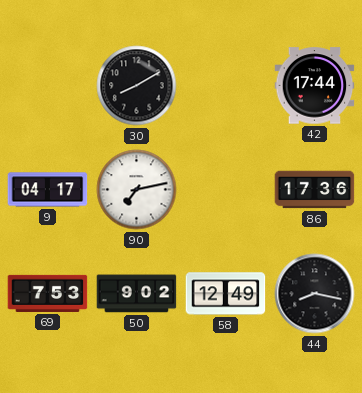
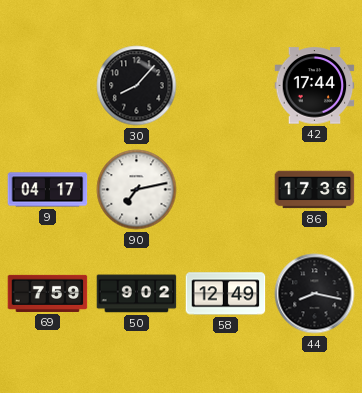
30: 8:10 -> 8:07 (137, 86)
69: 7:53 -> 7:59 (48, 293)
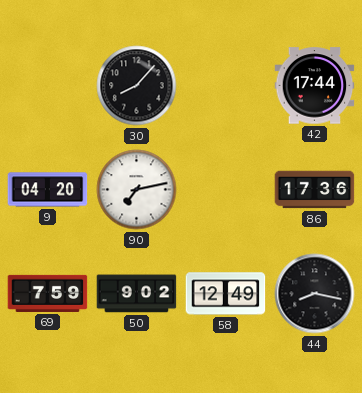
9: 04:17 -> 04:20 (48, 190)
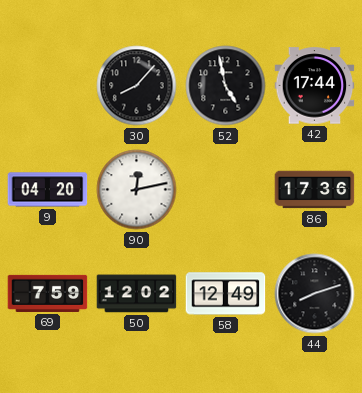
52: none -> 4:58 (226, 86)
90: 7:13 -> 12:13 (137, 190)
50: 9:02 -> 12:02 (137, 294)
44: 8:17 -> 8:12 (315, 294)
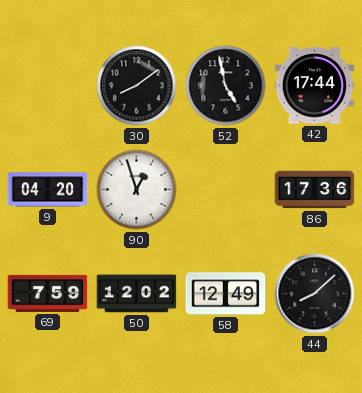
30: 8:07 -> 8:09 (137, 86)
90: 12:13 -> 12:57 (137, 190)
44: 8:12 -> 8:08 (315, 294)
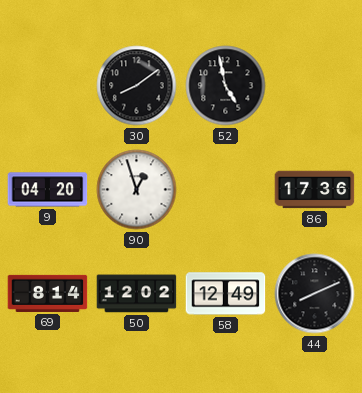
42: 17:44 -> none (315, 86)
69: 7:59 -> 8:14 (48, 293)
44: 8:08 -> 8:11 (315, 294)
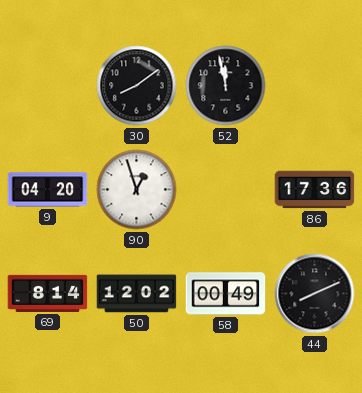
52: 4:58 -> 11:58 (226, 86)
58: 12:49 -> 00:49 (226, 294)
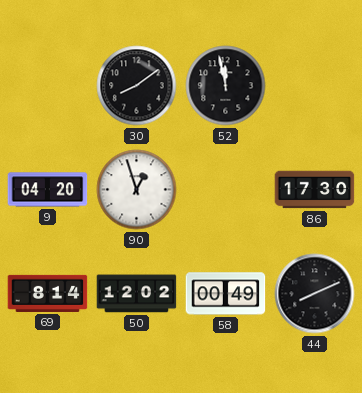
86: 17:36 -> 17:30 (315, 190)
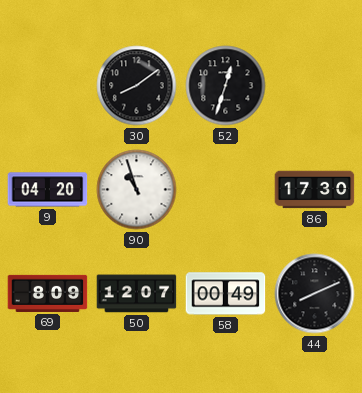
52: 11:58 -> 12:33 (226, 86)
90: 12:57 -> 10:57 (137, 190)
69: 8:14 -> 8:09 (48, 293)
50: 12:02 -> 12:07 (137, 294)
